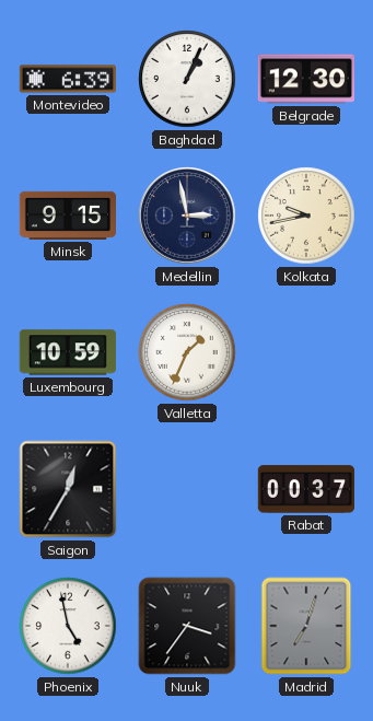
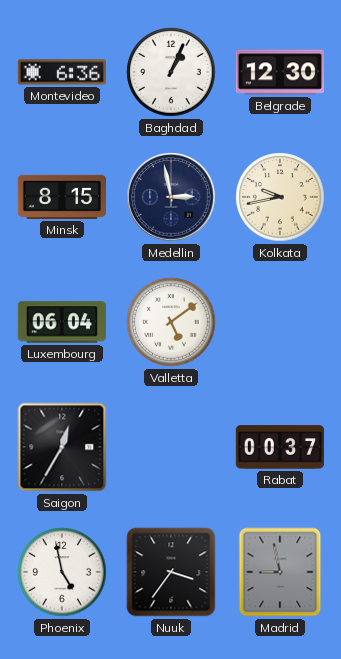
Montevideo: 6:39 -> 6:36 (61, 72)
Minsk: 9:15 -> 8:15 (62, 197)
Luxembourg: 10:59 -> 06:04 (61, 322)
Valletta: 1:34 -> 5:09 (171, 322)
Madrid: 7:03 -> 8:58 (280, 572)
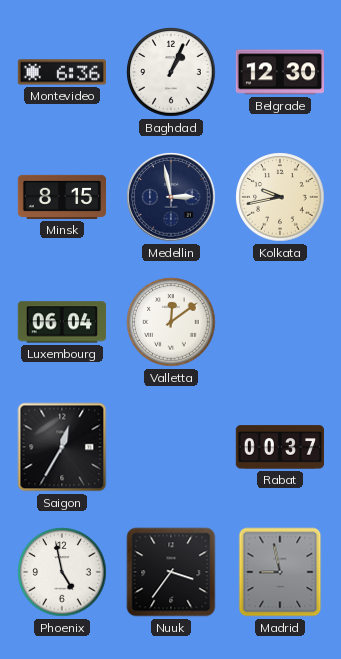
Valletta: 5:09 -> 12:09 (171, 322)
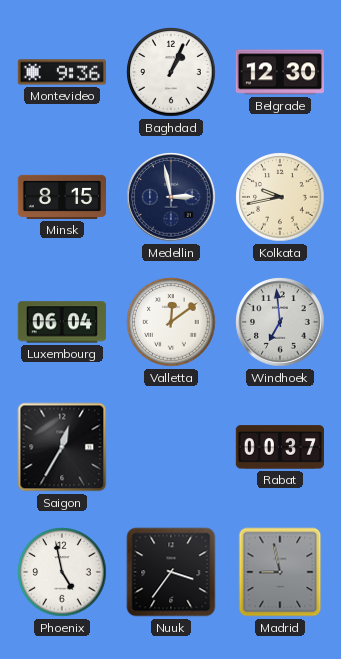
Montevideo: 6:36 -> 9:36 (61, 72)
Windhoek: none -> 6:59 (280, 322)
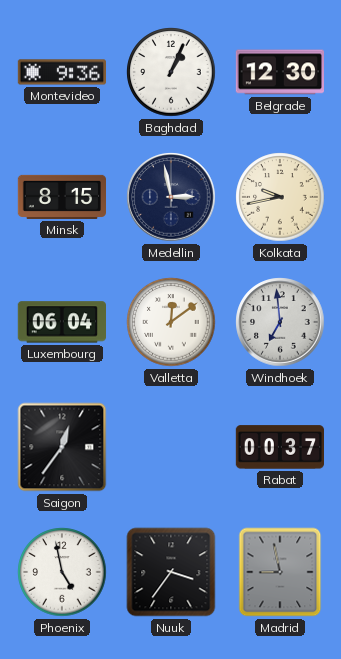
Saigon: 12:35 -> 12:36 (62, 447)
